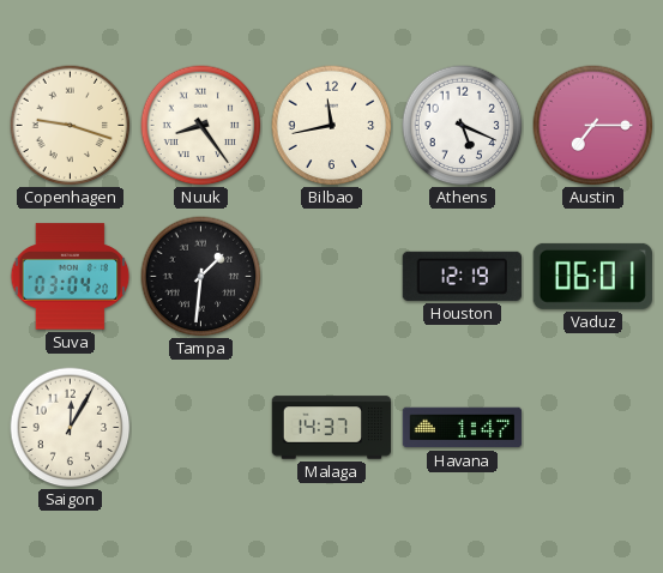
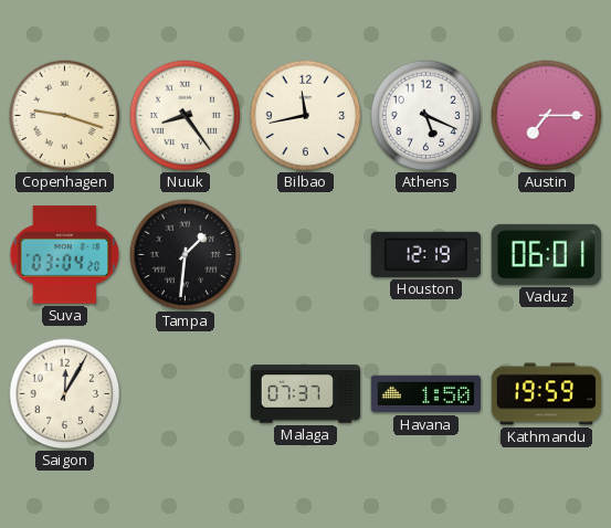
Malaga: 14:37 -> 07:37 (306, 394)
Havana: 1:47 -> 1:50 (426, 394)
Kathmandu: none -> 19:59 (547, 394)
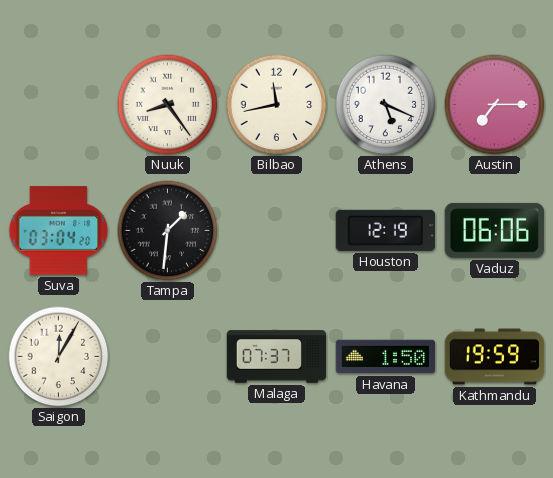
Copenhagen: 9:18 -> none (65, 116)
Vaduz: 06:01 -> 06:06 (494, 230)
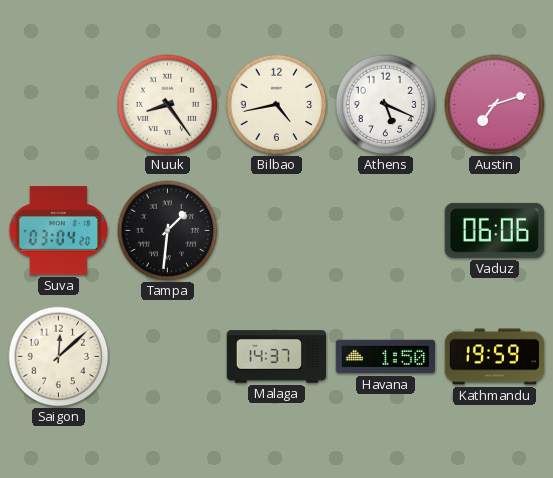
Bilbao: 11:43 -> 4:43 (277, 105)
Austin: 7:15 -> 7:12 (495, 105)
Houston: 12:19 -> none (385, 230)
Saigon: 12:05 -> 12:08 (59, 357)
Malaga: 07:37 -> 14:37 (277, 357)
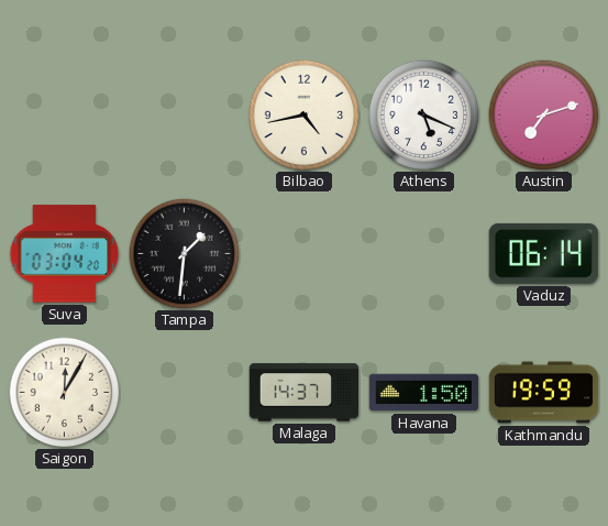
Nuuk: 8:24 -> none (168, 105)
Vaduz: 06:06 -> 06:14 (543, 253)
Saigon: 12:08 -> 12:05 (65, 393)
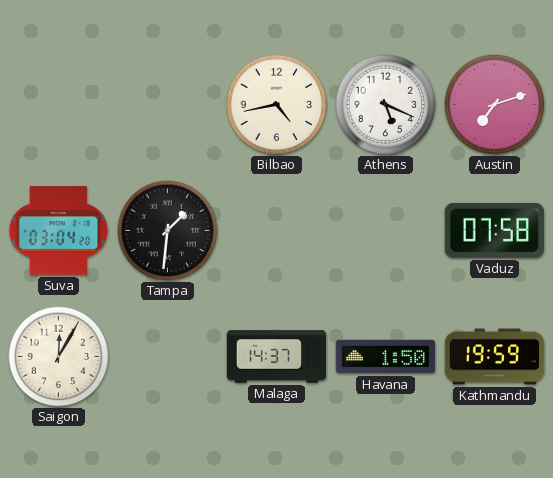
Vaduz: 06:14 -> 07:58 (494, 230)
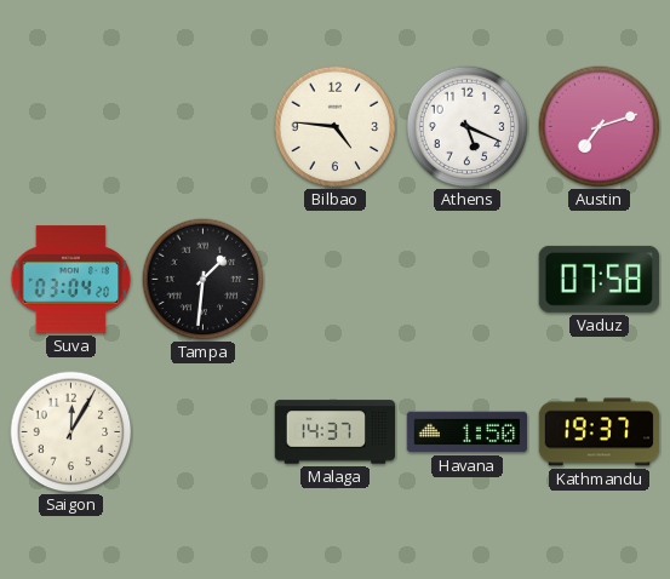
Bilbao: 4:43 -> 4:46 (336, 127)
Kathmandu: 19:59 -> 19:37 (600, 432)
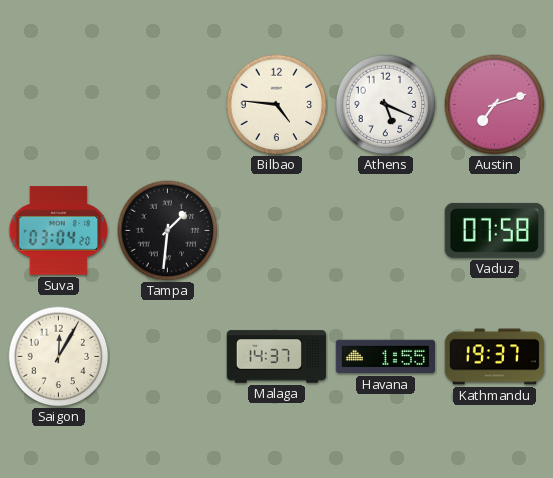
Havana: 1:50 -> 1:55 (386, 357)
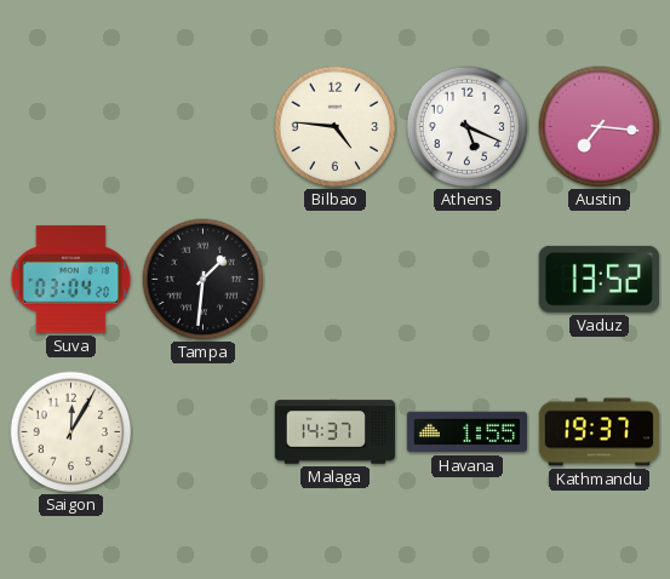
Austin: 7:12 -> 7:16 (600, 127)
Vaduz: 07:58 -> 13:52 (599, 279)
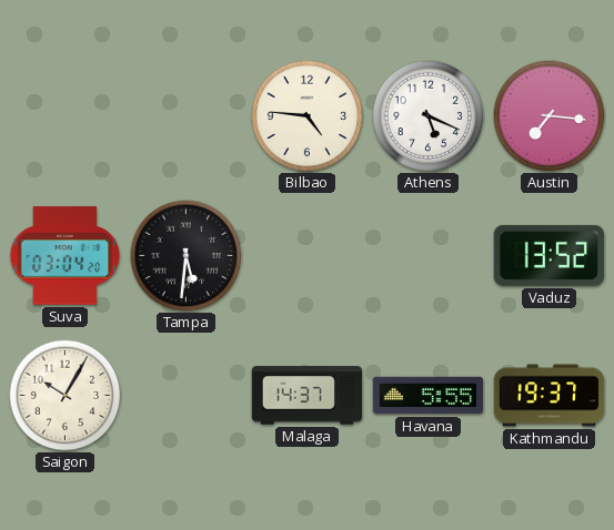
Tampa: 1:31 -> 5:31 (187, 256)
Saigon: 12:05 -> 10:05 (66, 396)
Havana: 1:55 -> 5:55 (429, 396)
